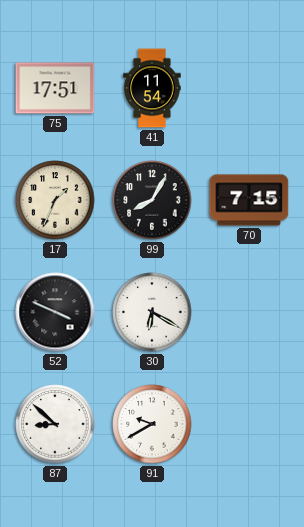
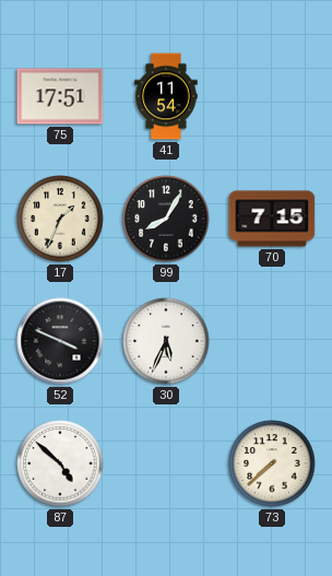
30: 6:20 -> 5:34 (166, 341)
87: 8:52 -> 4:52 (60, 463)
91: 9:40 -> none (152, 424)
73: none -> 7:38 (272, 463)
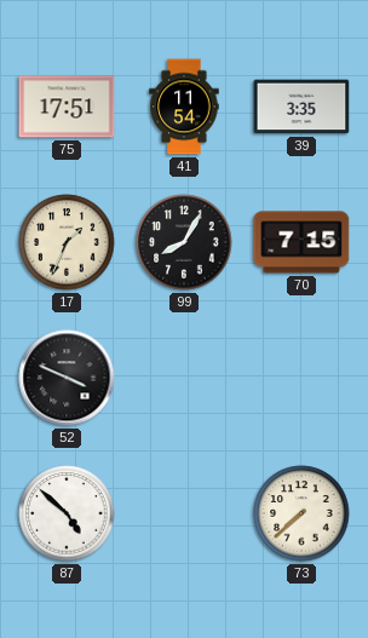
39: none -> 3:35 (301, 107)
30: 5:34 -> none (166, 341)
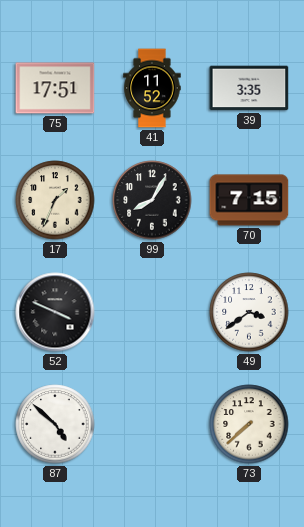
41: 11:54 -> 11:52 (152, 88)
49: none -> 3:39 (249, 312)
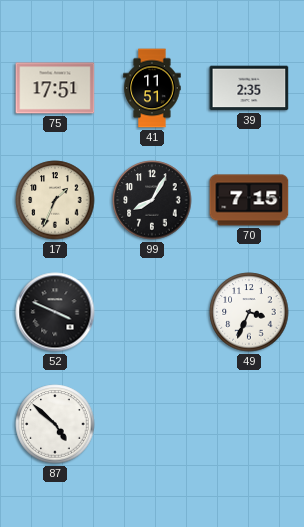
41: 11:52 -> 11:51 (152, 88)
39: 3:35 -> 2:35 (249, 88)
49: 3:39 -> 3:34 (249, 312)
73: 7:38 -> none (249, 424)
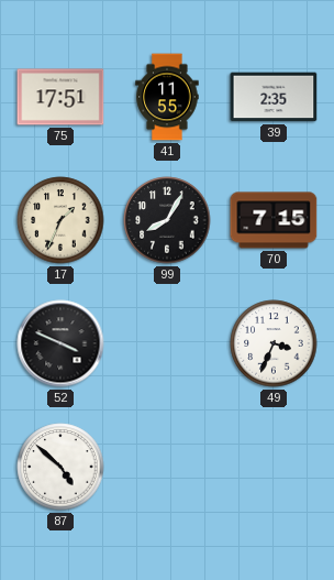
41: 11:51 -> 11:55 (167, 97)
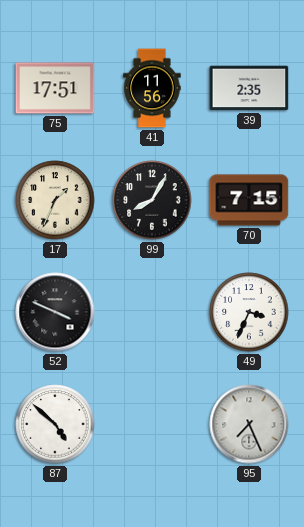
41: 11:55 -> 11:56 (152, 88)
95: none -> 7:26 (249, 424)
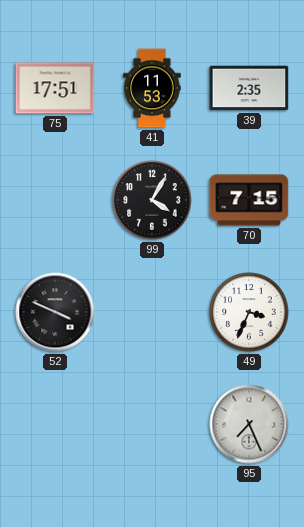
41: 11:56 -> 11:53 (152, 88)
17: 1:34 -> none (55, 200)
99: 8:05 -> 4:05 (152, 200)
87: 4:52 -> none (55, 424)
